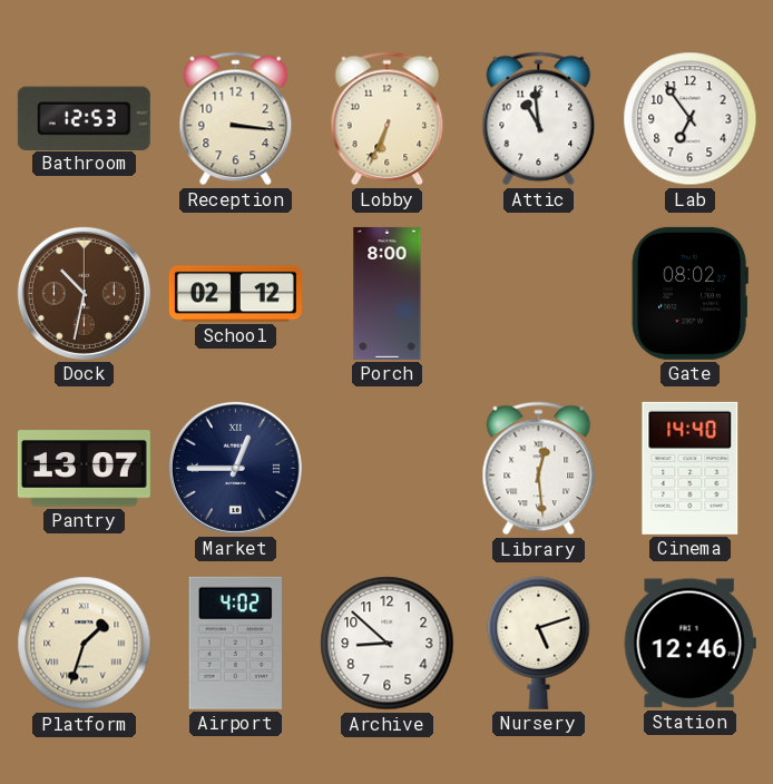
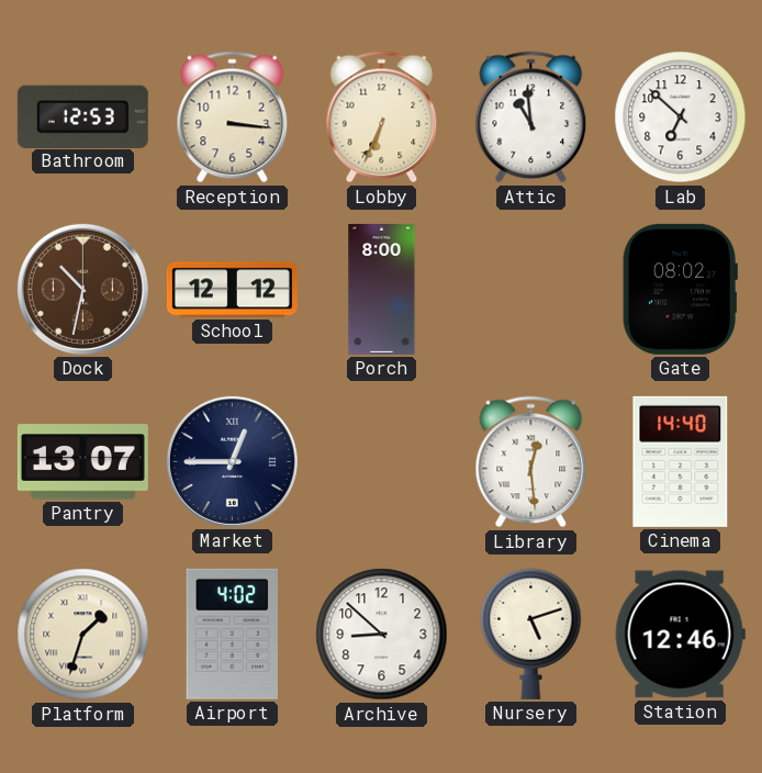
Lab: 6:54 -> 6:52 (681, 117)
School: 02:12 -> 12:12 (232, 290)
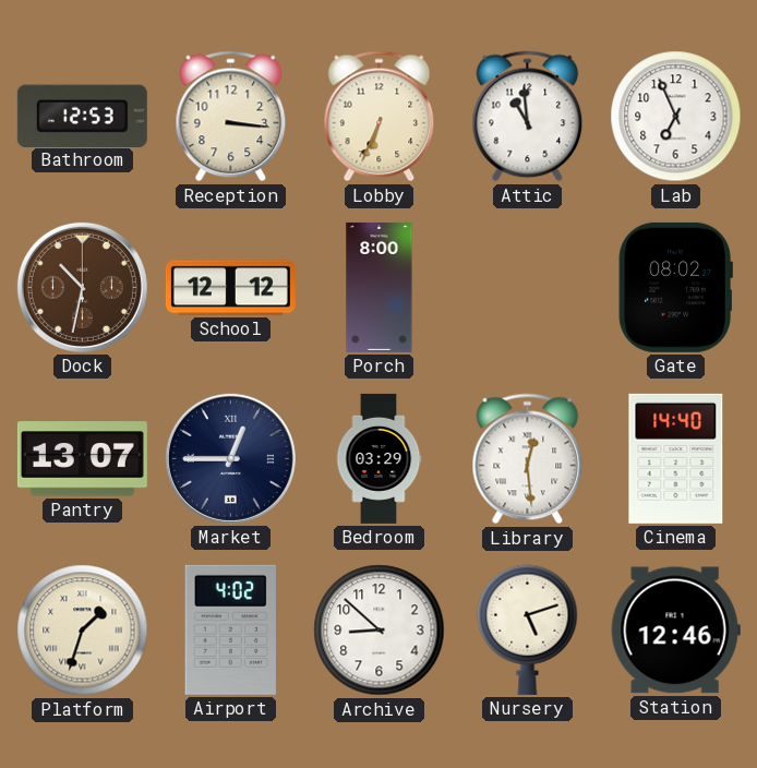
Lab: 6:52 -> 6:56 (676, 117)
Bedroom: none -> 03:29 (378, 458)
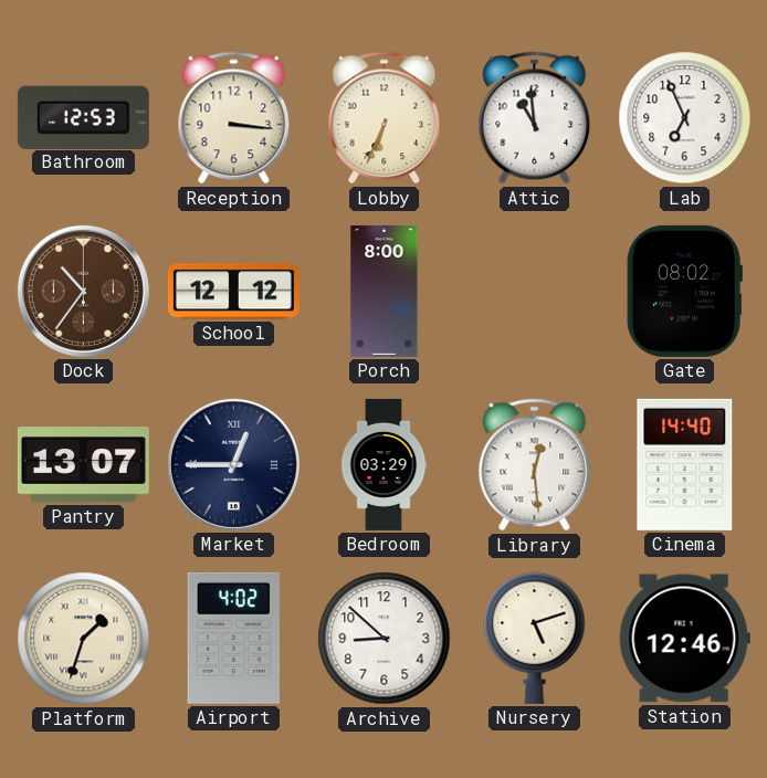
Dock: 10:32 -> 10:36 (83, 291)
